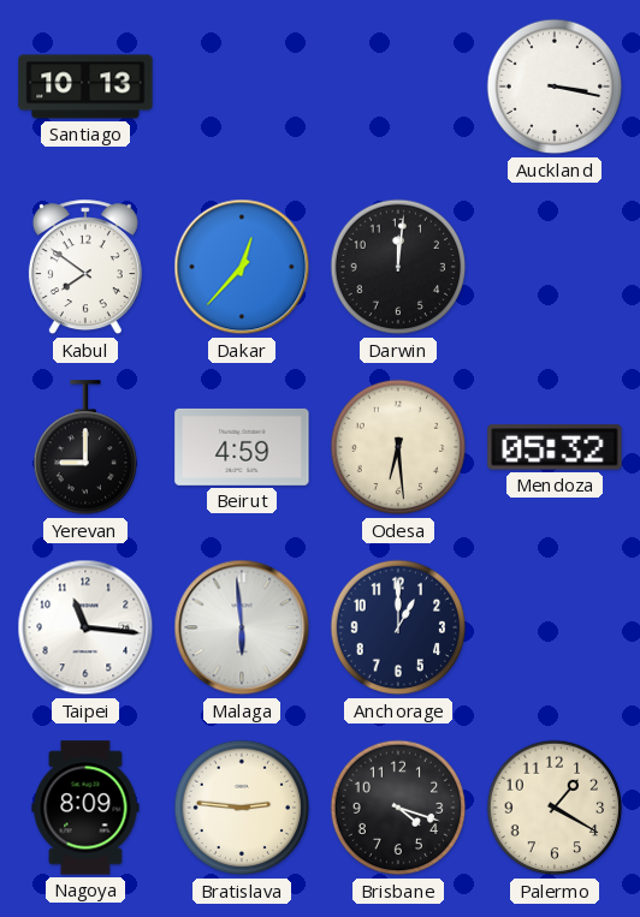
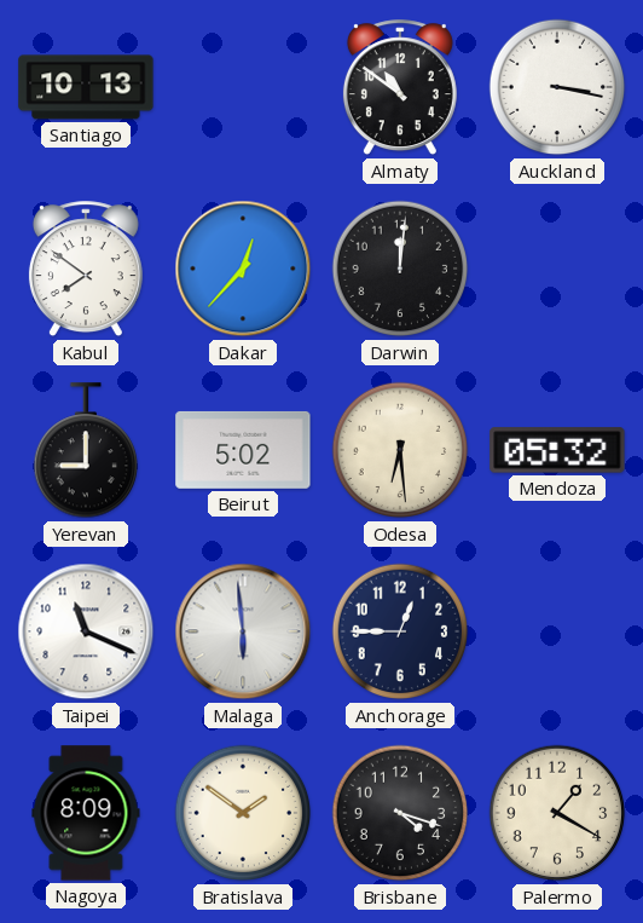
Almaty: none -> 10:51 (400, 88)
Beirut: 4:59 -> 5:02 (243, 450)
Taipei: 11:16 -> 11:19 (86, 631)
Anchorage: 1:00 -> 12:45 (400, 631)
Bratislava: 2:46 -> 1:51 (243, 813)
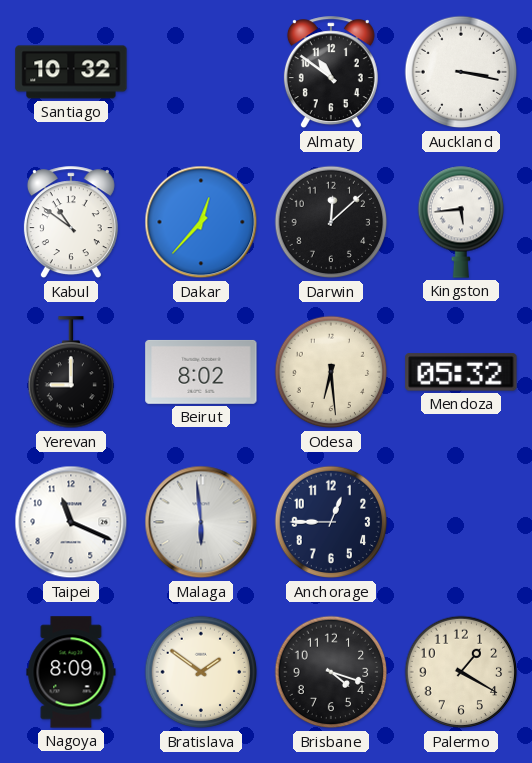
Santiago: 10:13 -> 10:32 (71, 72)
Kabul: 7:51 -> 10:51 (71, 223)
Darwin: 12:01 -> 12:08 (331, 222)
Kingston: none -> 5:44 (460, 222)
Beirut: 5:02 -> 8:02 (201, 372)
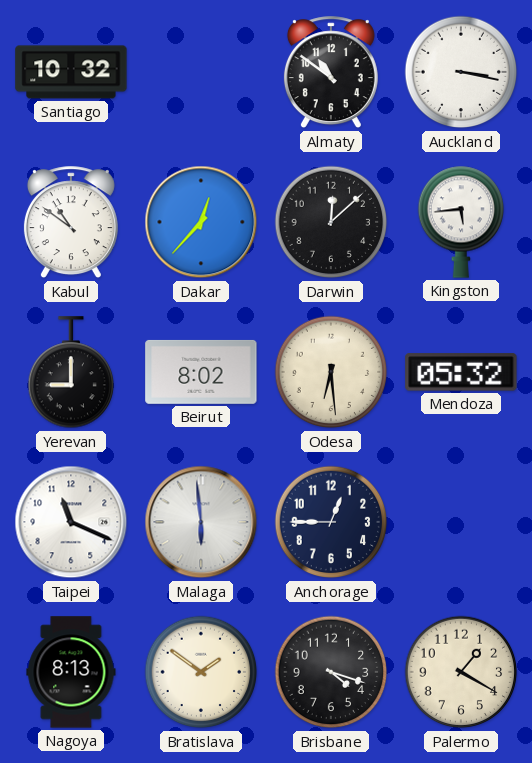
Nagoya: 8:09 -> 8:13 (71, 672)
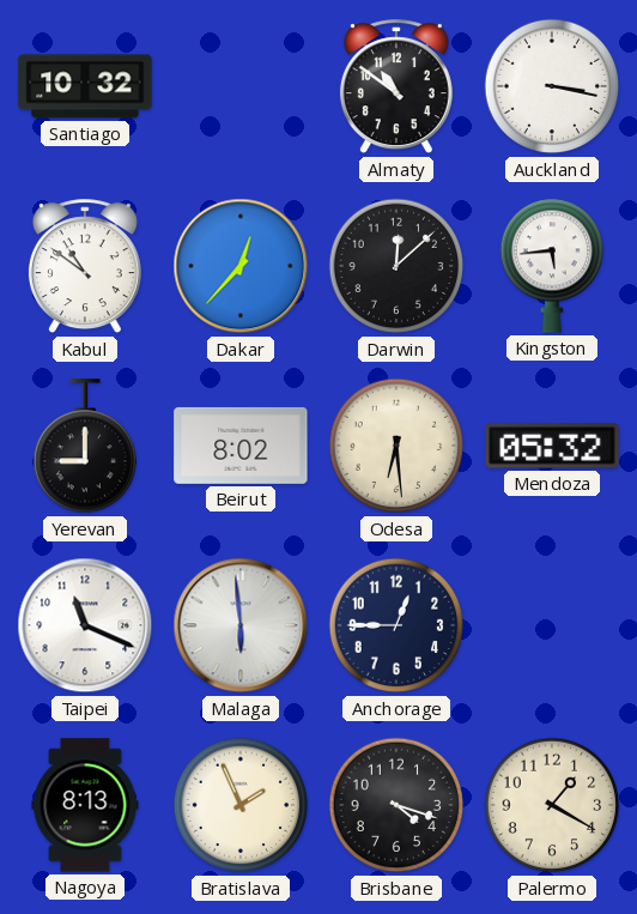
Bratislava: 1:51 -> 1:56 (241, 805)
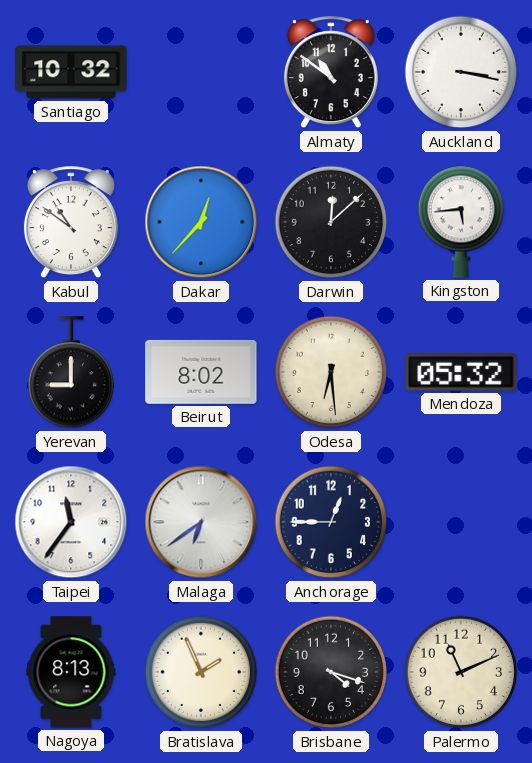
Taipei: 11:19 -> 11:36 (71, 522)
Malaga: 5:59 -> 6:39 (201, 522)
Palermo: 1:20 -> 11:11 (461, 672)
